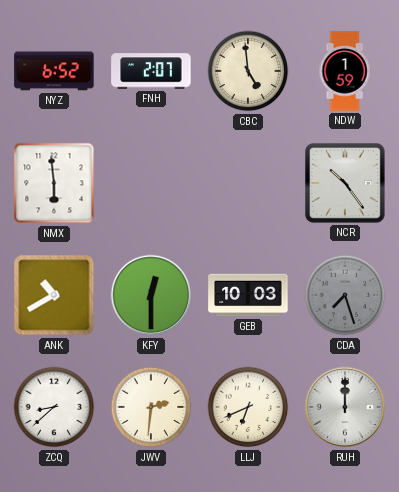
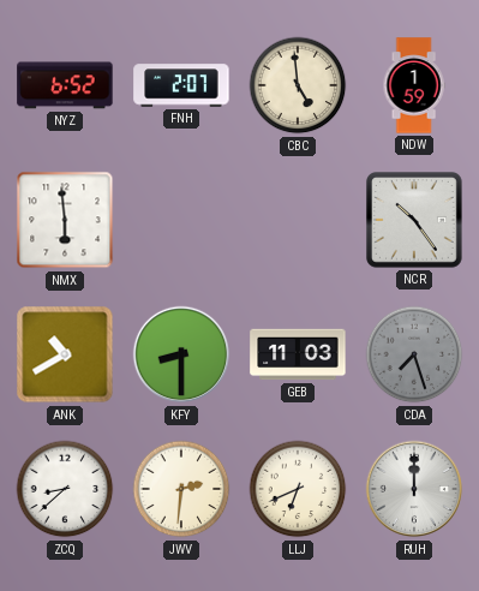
KFY: 12:30 -> 8:30 (181, 354)
GEB: 10:03 -> 11:03 (298, 354)
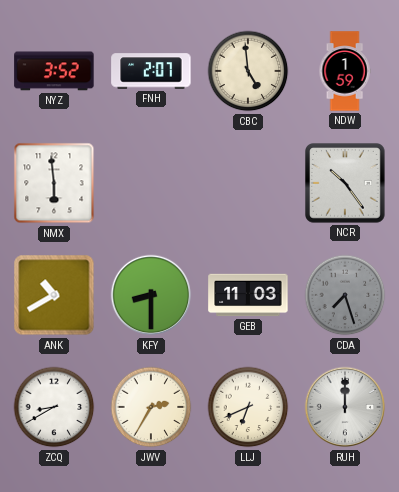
NYZ: 6:52 -> 3:52 (54, 71)
ZCQ: 8:38 -> 8:40 (54, 407)
JWV: 2:31 -> 2:35 (151, 407)
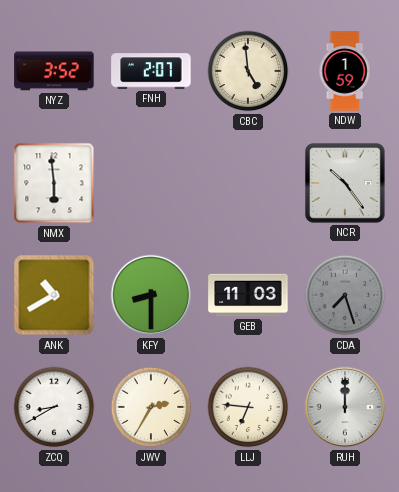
LLJ: 6:41 -> 6:46 (248, 407)
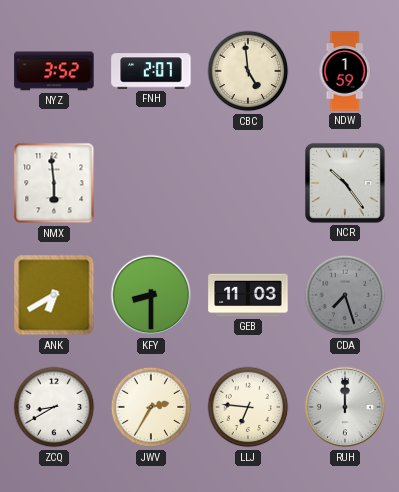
ANK: 10:40 -> 6:40 (54, 295)
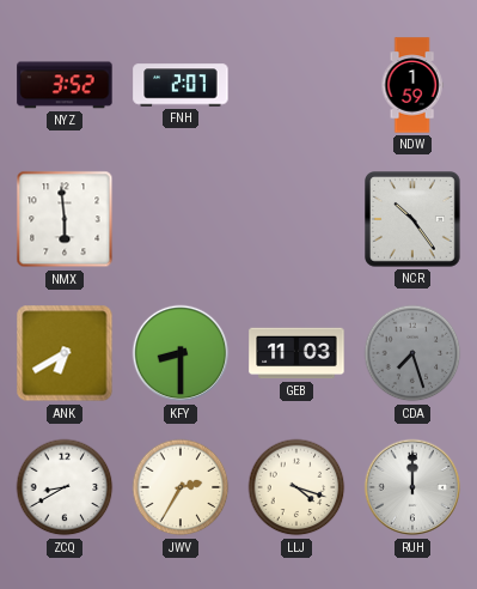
CBC: 4:59 -> none (248, 71)
LLJ: 6:46 -> 4:18 (296, 487)
